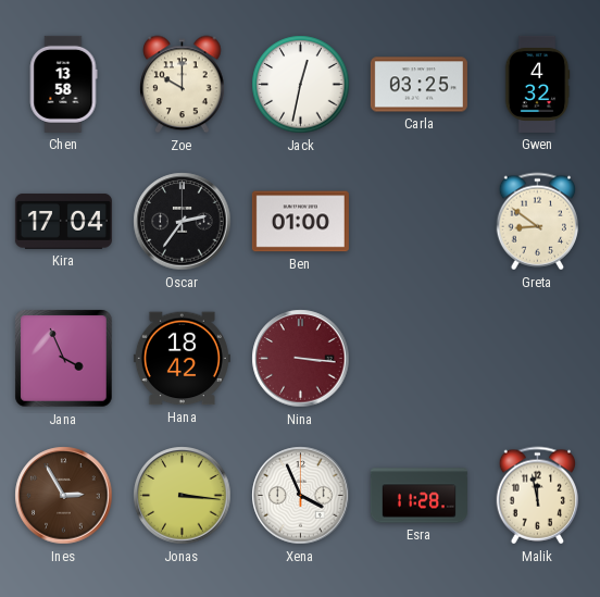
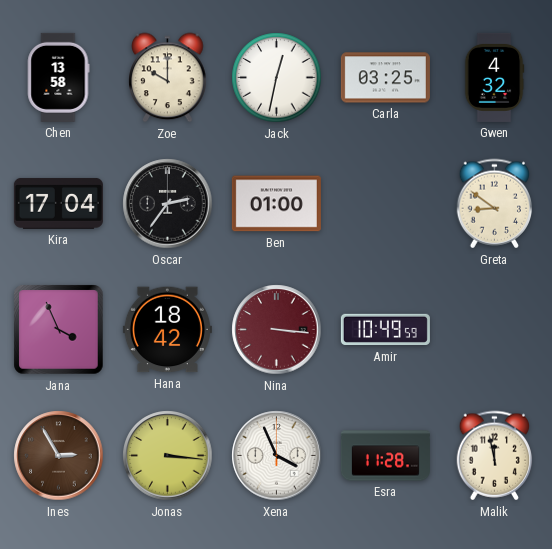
Amir: none -> 10:49 (385, 330)
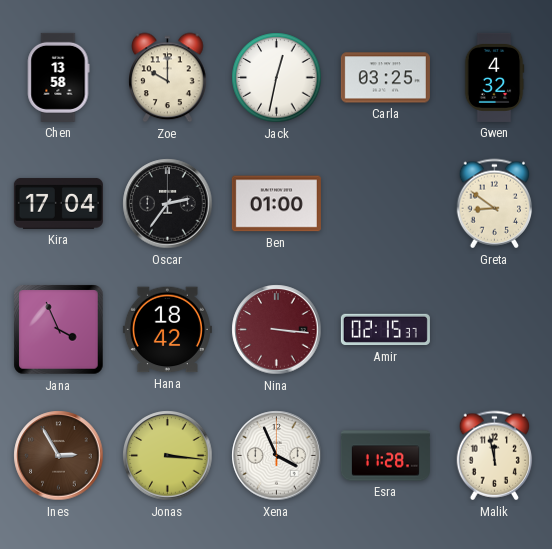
Amir: 10:49 -> 02:15 (385, 330)
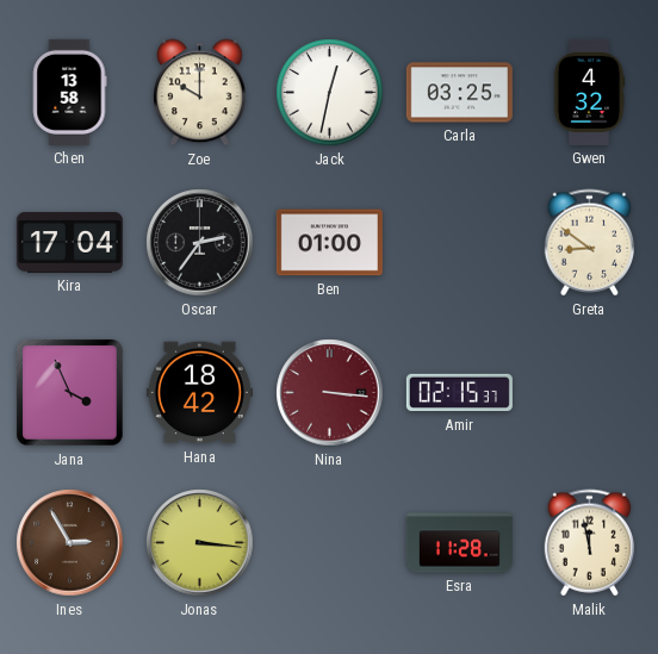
Xena: 3:56 -> none (277, 456)
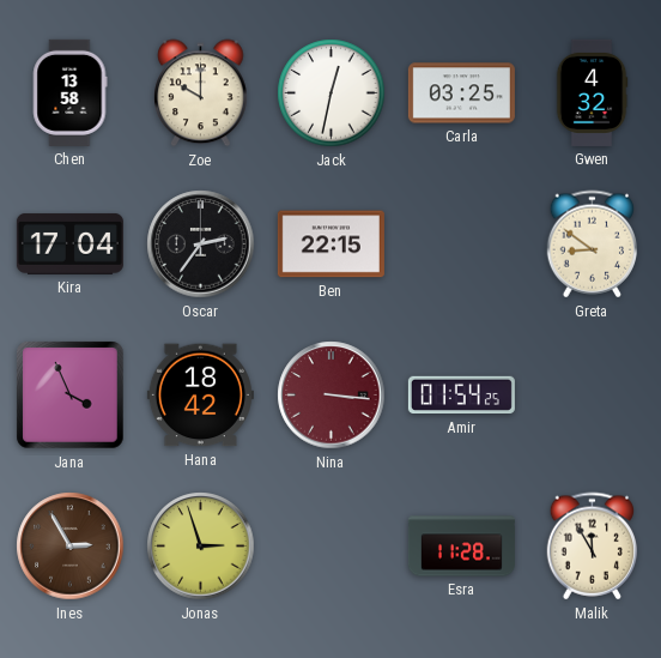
Ben: 01:00 -> 22:15 (330, 245)
Amir: 02:15 -> 01:54 (461, 396)
Jonas: 3:16 -> 2:57 (201, 547)
Malik: 11:58 -> 11:55 (593, 547)
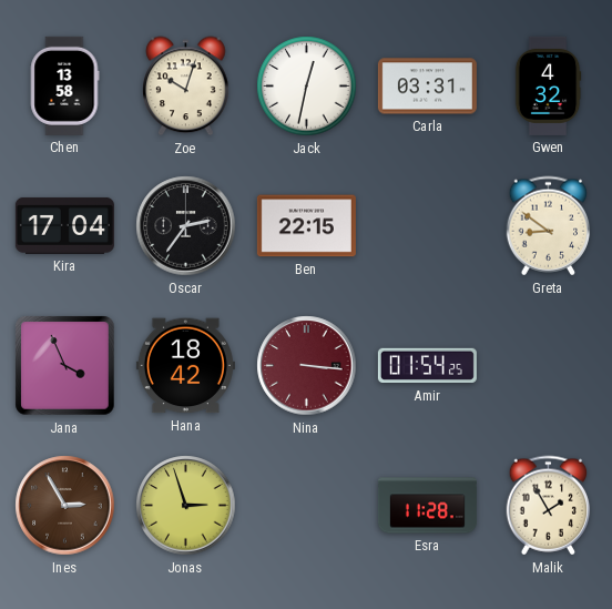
Zoe: 10:00 -> 10:03 (186, 87)
Carla: 03:25 -> 03:31 (427, 87)
Malik: 11:55 -> 1:55 (549, 506)
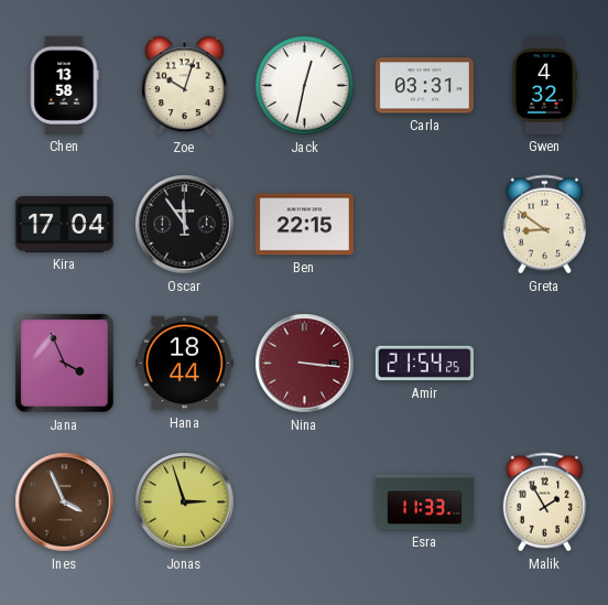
Oscar: 2:36 -> 11:54 (185, 225)
Hana: 18:42 -> 18:44 (184, 364)
Amir: 01:54 -> 21:54 (424, 364)
Ines: 2:55 -> 3:56 (65, 503)
Esra: 11:28 -> 11:33 (424, 503)
